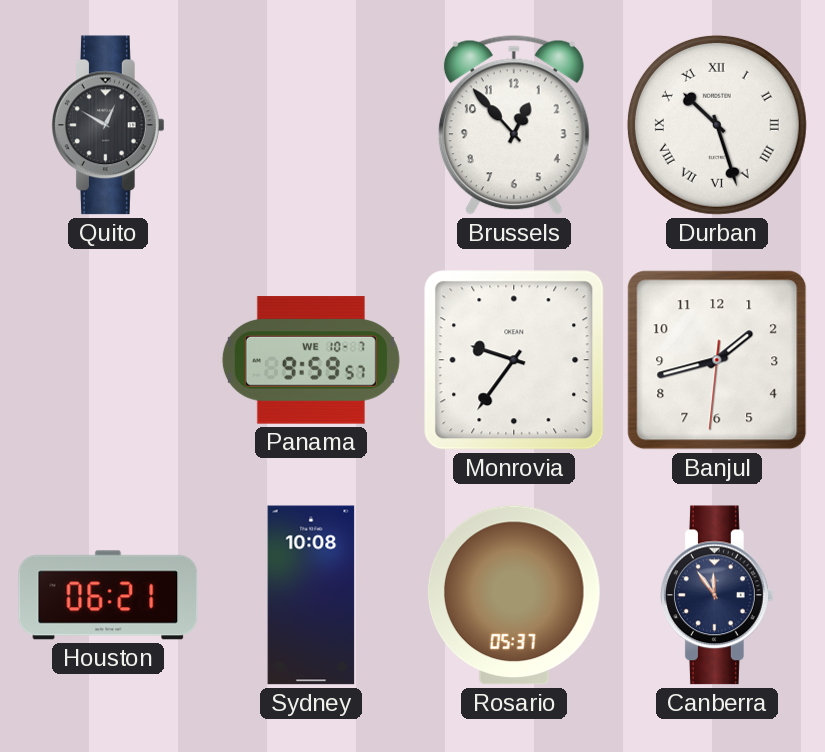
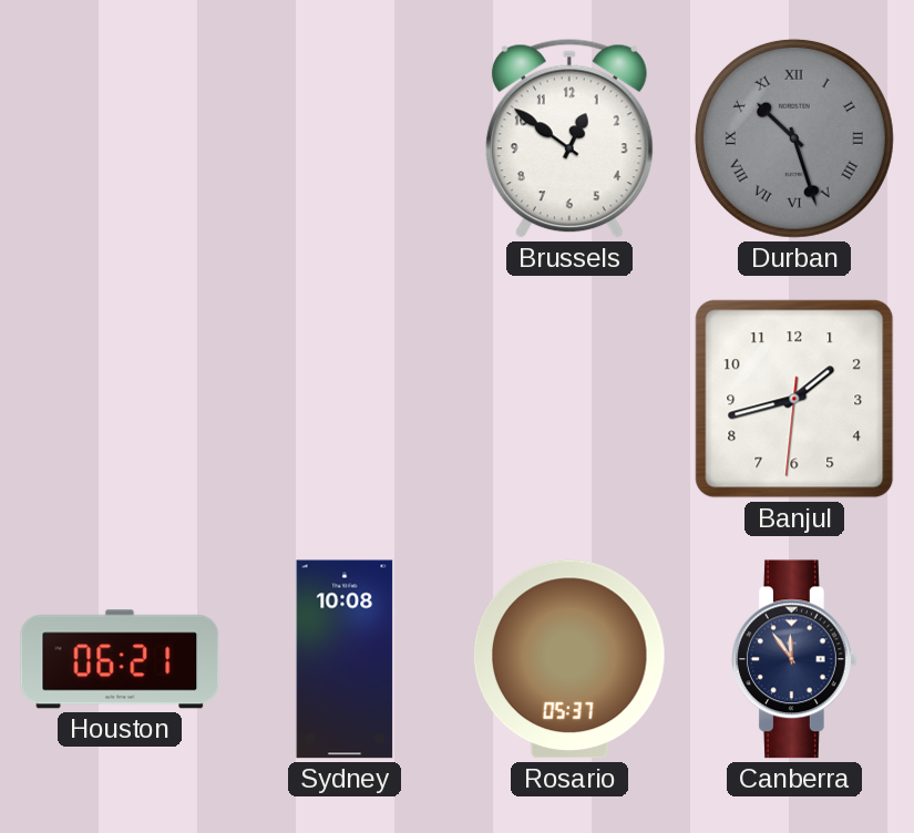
Quito: 12:50 -> none (109, 125)
Brussels: 12:53 -> 12:51 (569, 138)
Durban dial: white -> grey (794, 138)
Panama: 9:59 -> none (311, 360)
Monrovia: 9:36 -> none (514, 360)
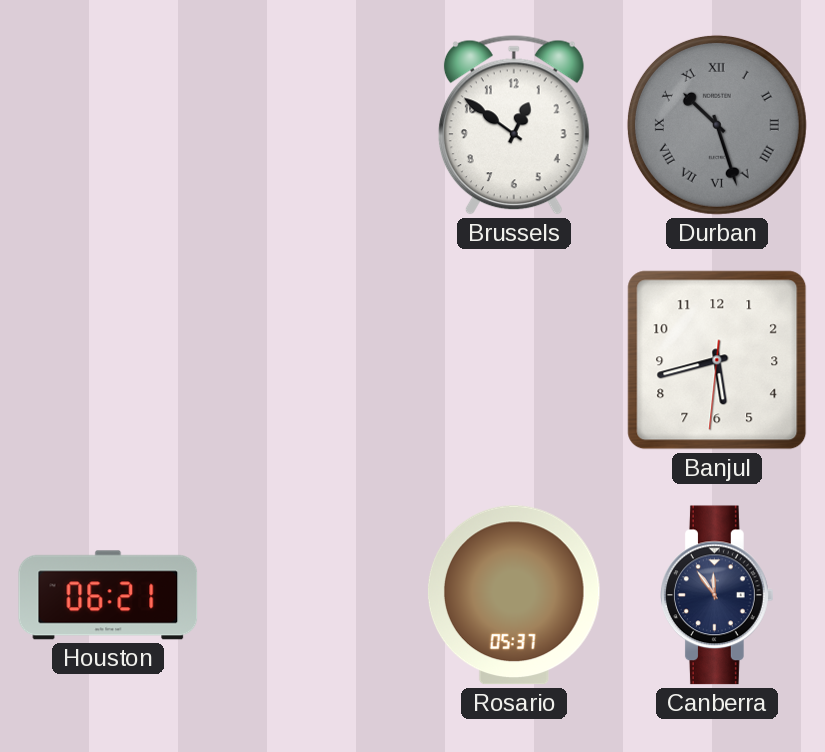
Banjul: 1:42 -> 5:42 (717, 360)
Sydney: 10:08 -> none (345, 659)
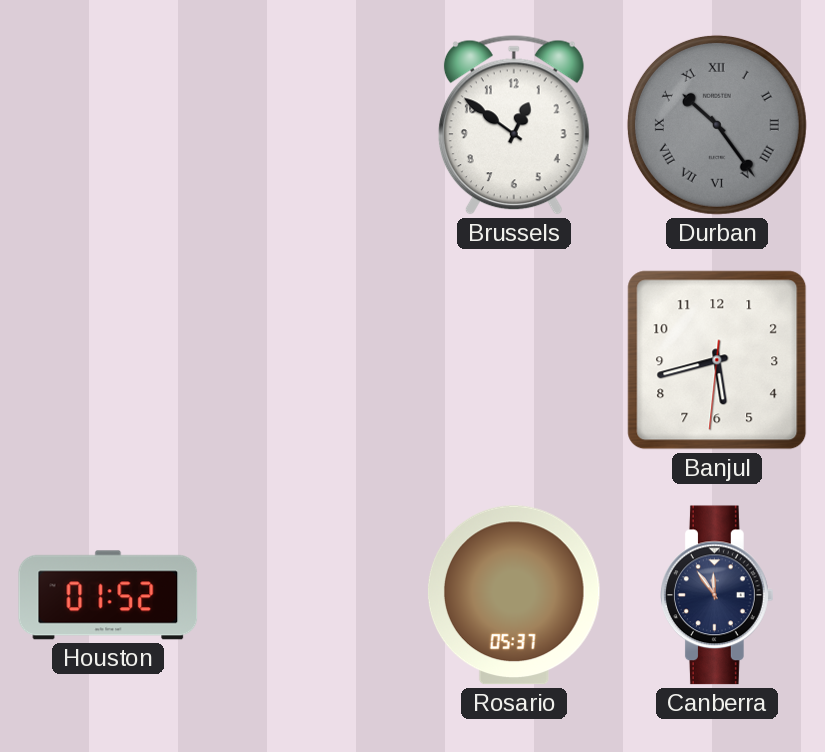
Durban: 10:27 -> 10:24 (717, 125)
Houston: 06:21 -> 01:52 (108, 595)
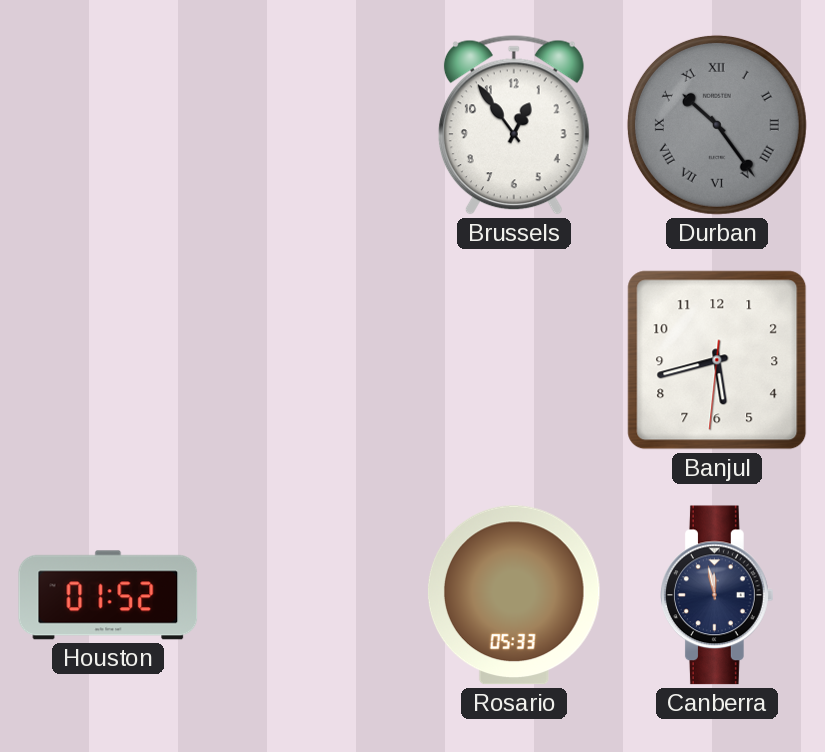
Brussels: 12:51 -> 12:54 (514, 125)
Rosario: 05:37 -> 05:33 (514, 595)
Canberra: 11:54 -> 11:58 (718, 595)
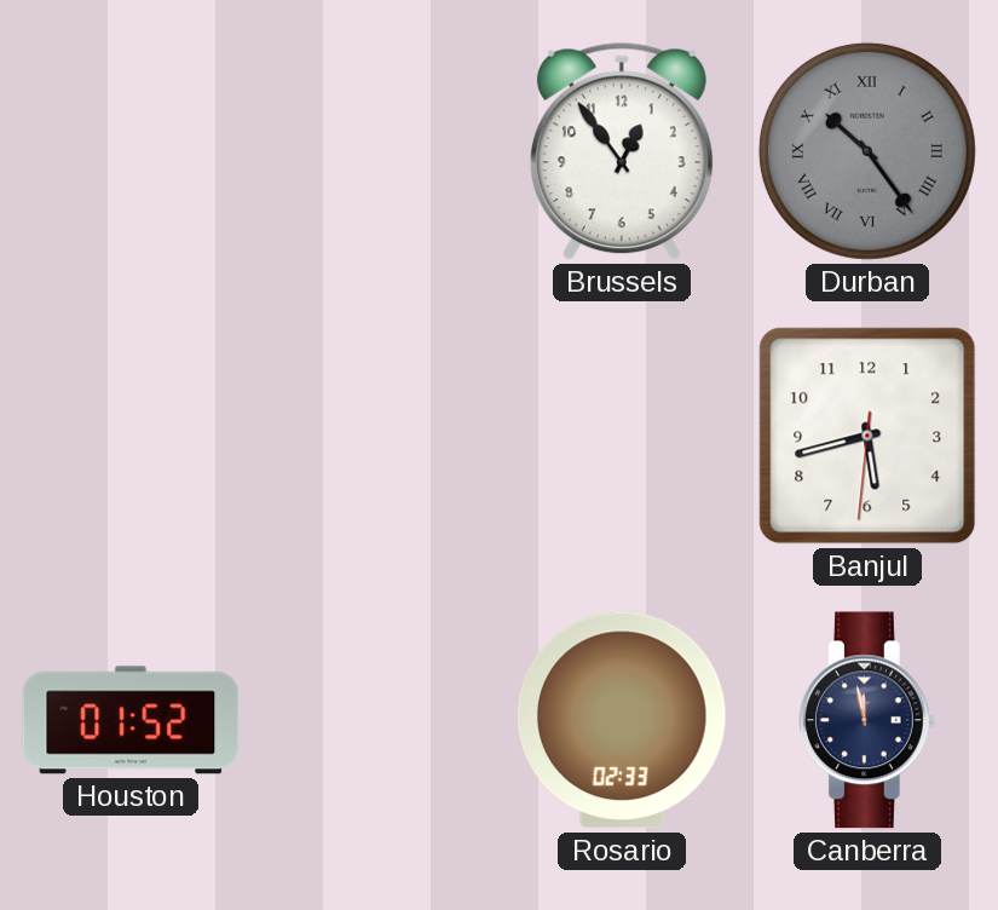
Rosario: 05:33 -> 02:33 (622, 720)
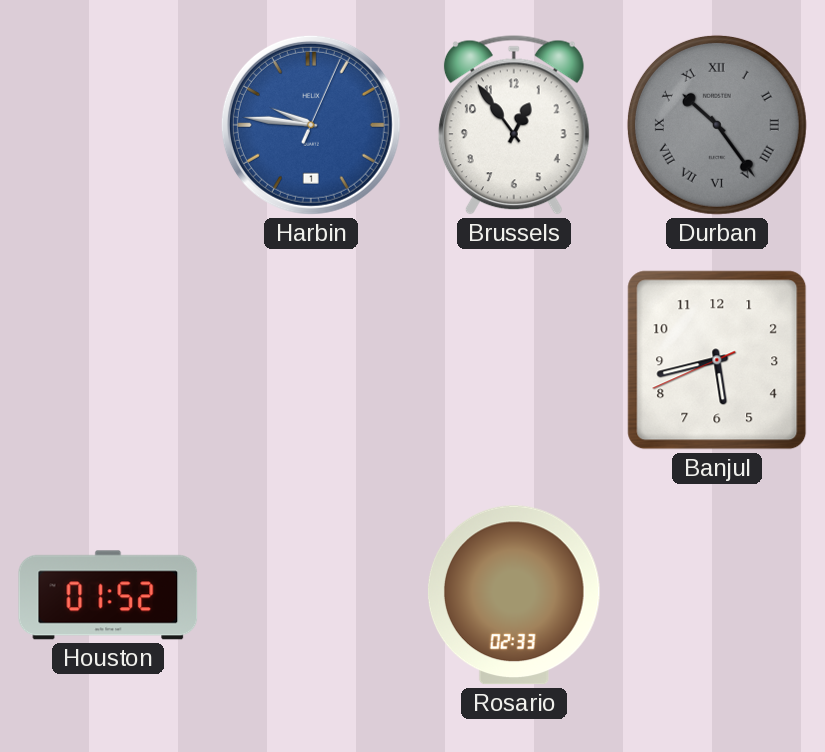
Harbin: none -> 9:46 (311, 125)
Banjul: 5:42:31 -> 5:42:41 (717, 360)
Canberra: 11:58 -> none (869, 720)
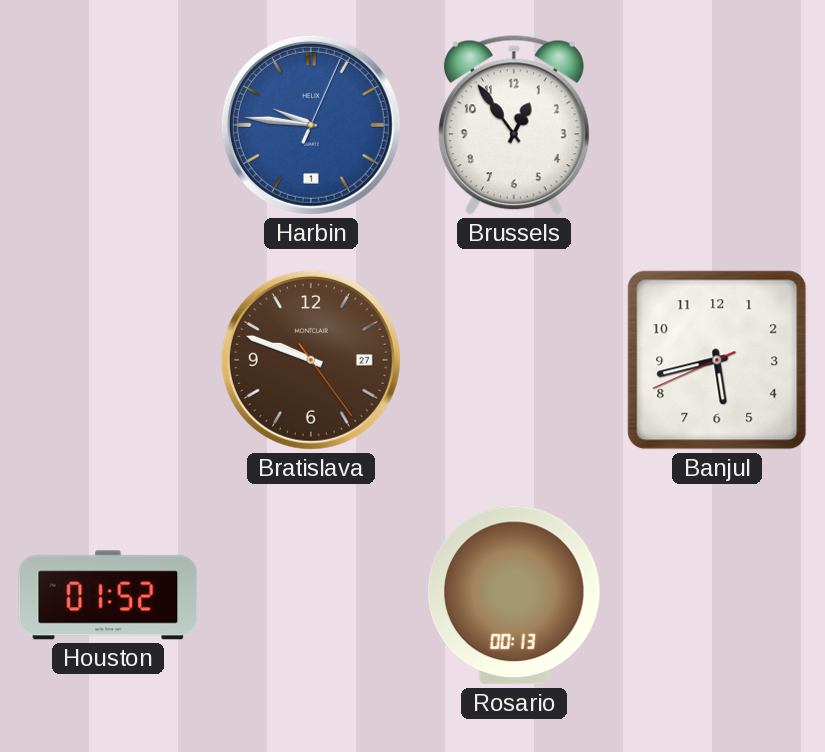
Durban: 10:24 -> none (717, 125)
Bratislava: none -> 9:48 (311, 360)
Rosario: 02:33 -> 00:13 (514, 595)
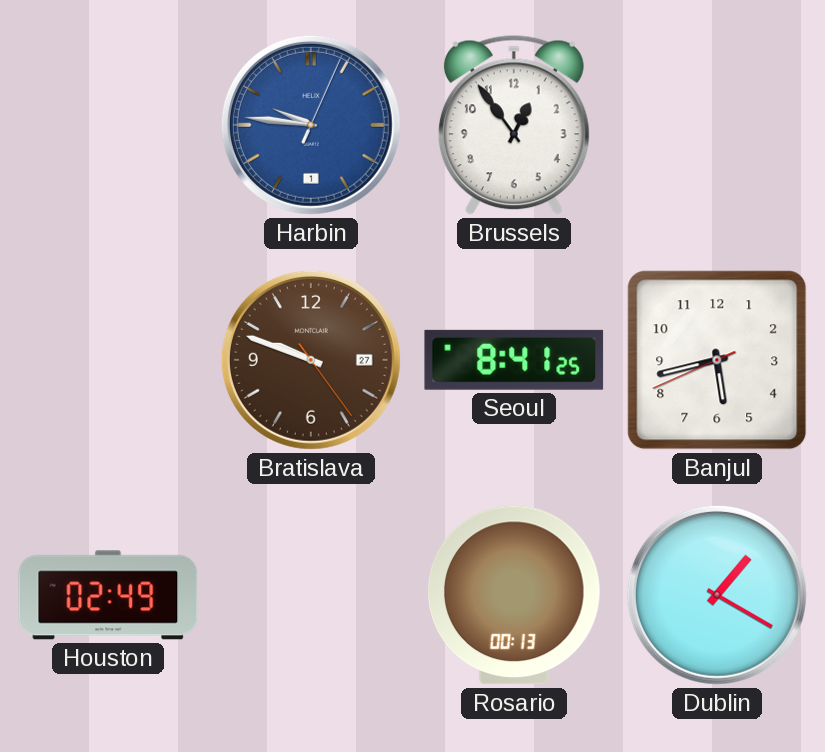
Seoul: none -> 8:41 (514, 360)
Houston: 01:52 -> 02:49 (108, 595)
Dublin: none -> 1:20 (717, 595)
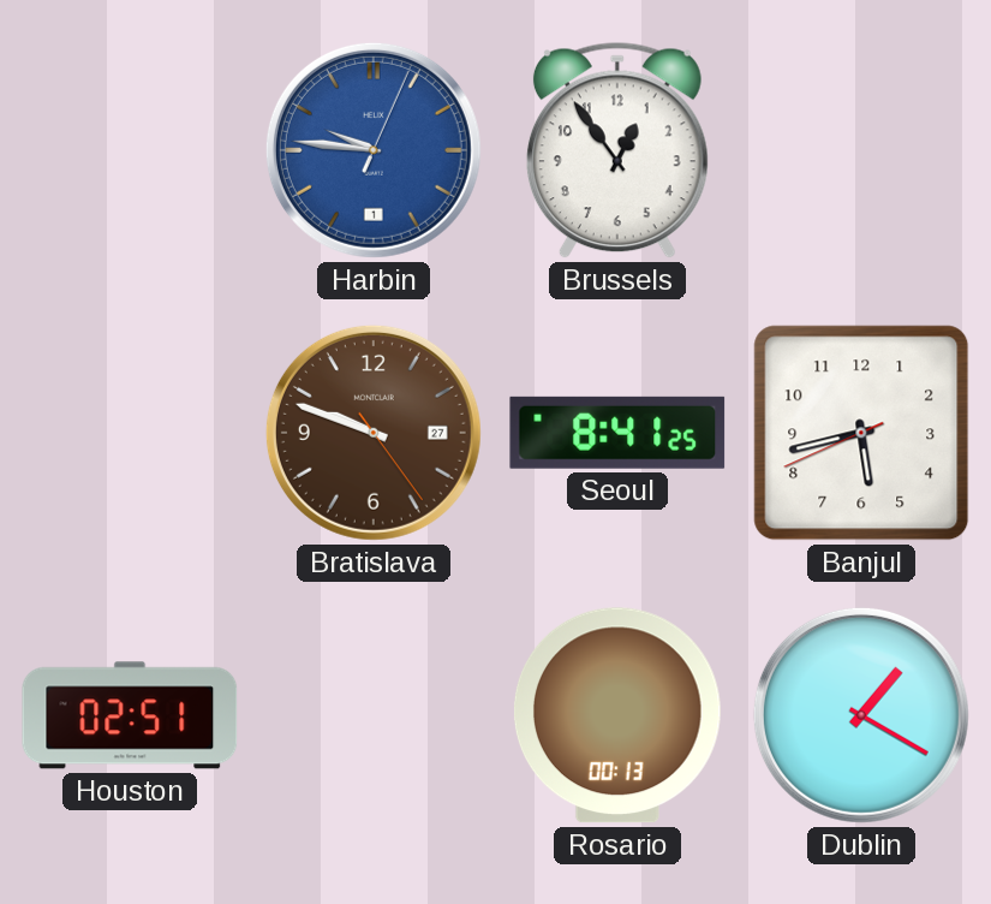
Houston: 02:49 -> 02:51 (130, 715)
